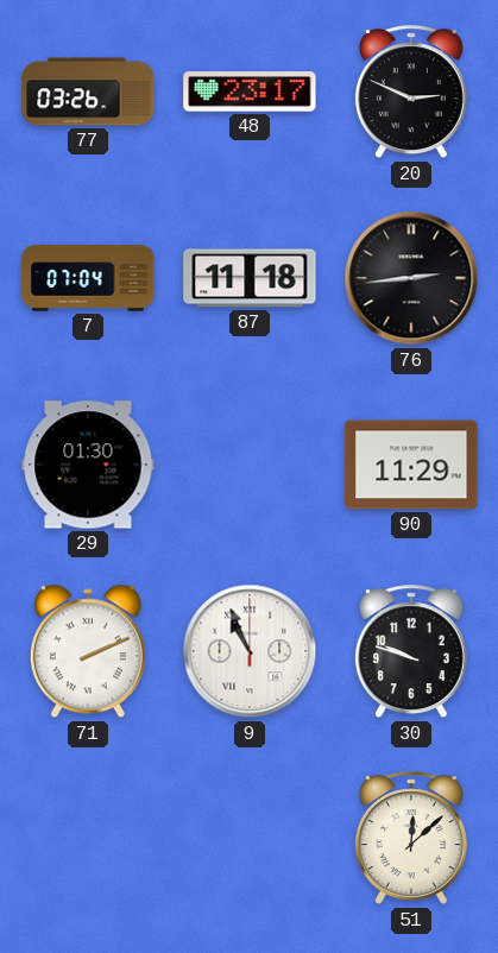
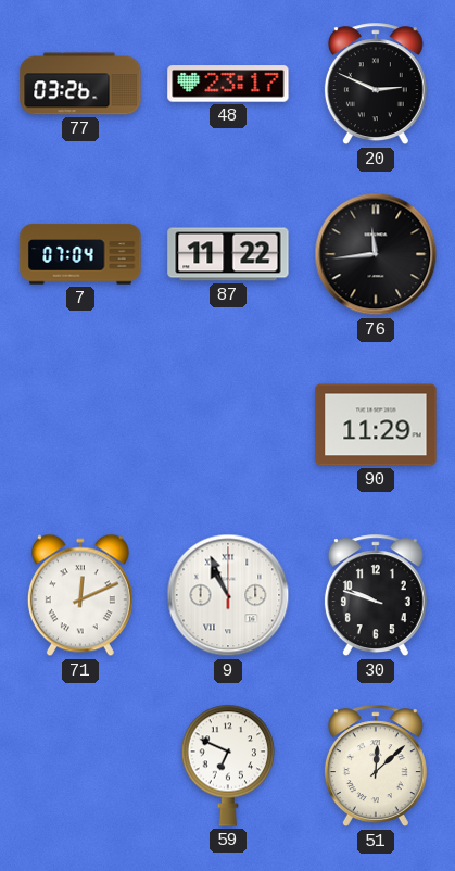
87: 11:18 -> 11:22 (228, 254)
76: 2:44 -> 11:44 (376, 254)
29: 01:30 -> none (88, 465)
71: 2:11 -> 12:11 (80, 595)
59: none -> 6:49 (227, 766)
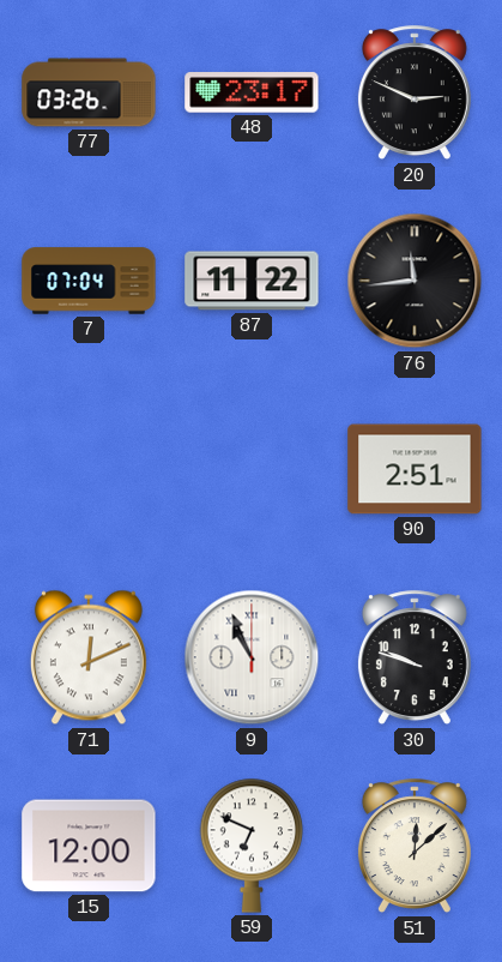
90: 11:29 -> 2:51 (415, 469)
15: none -> 12:00 (89, 846)
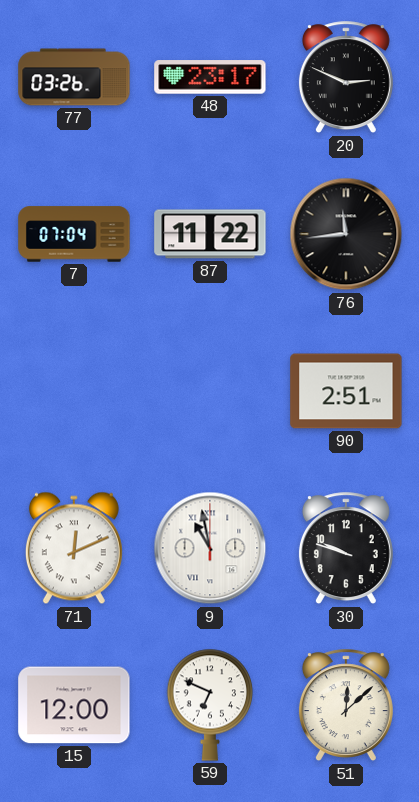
9: 10:56 -> 10:58 (210, 548)
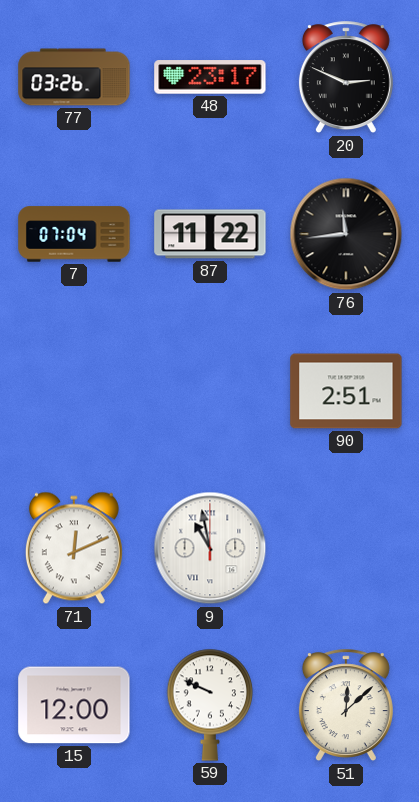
30: 9:48 -> none (346, 549)
59: 6:49 -> 9:49 (209, 705)
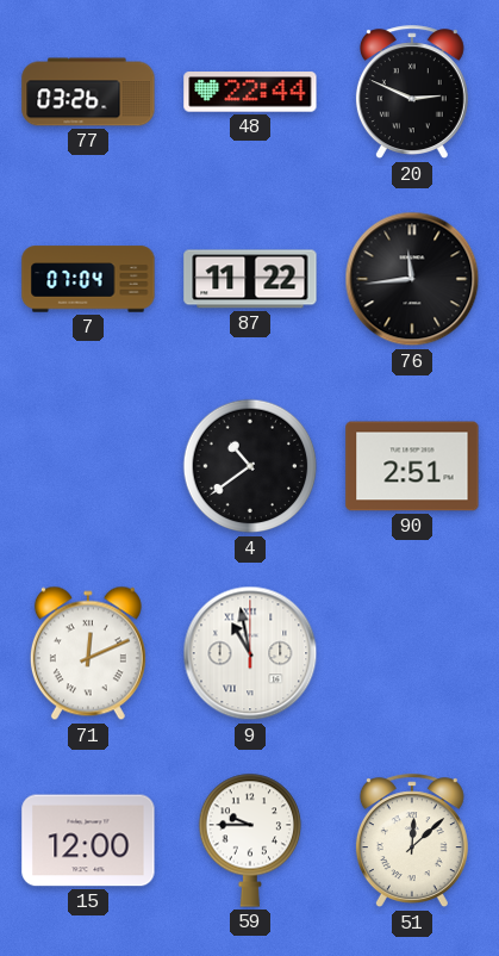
48: 23:17 -> 22:44 (250, 92)
4: none -> 10:39 (250, 466)
59: 9:49 -> 9:45 (249, 840)
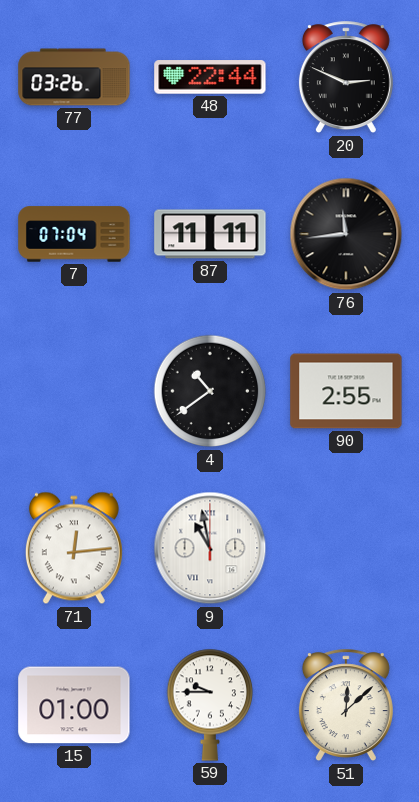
87: 11:22 -> 11:11 (210, 234)
90: 2:51 -> 2:55 (346, 391)
71: 12:11 -> 12:14 (74, 548)
15: 12:00 -> 01:00 (74, 705)
